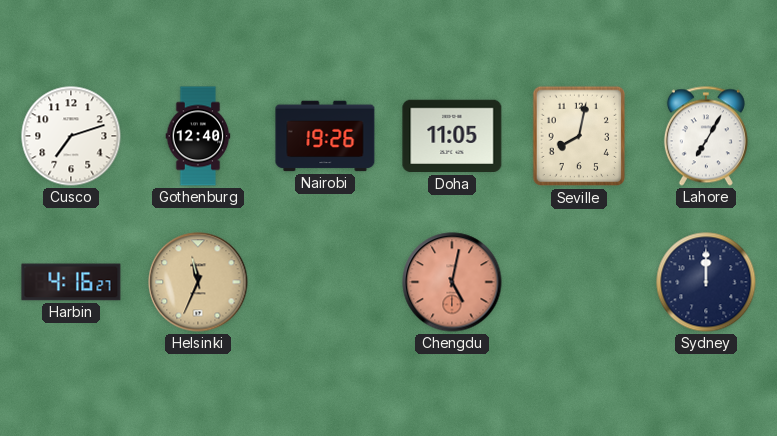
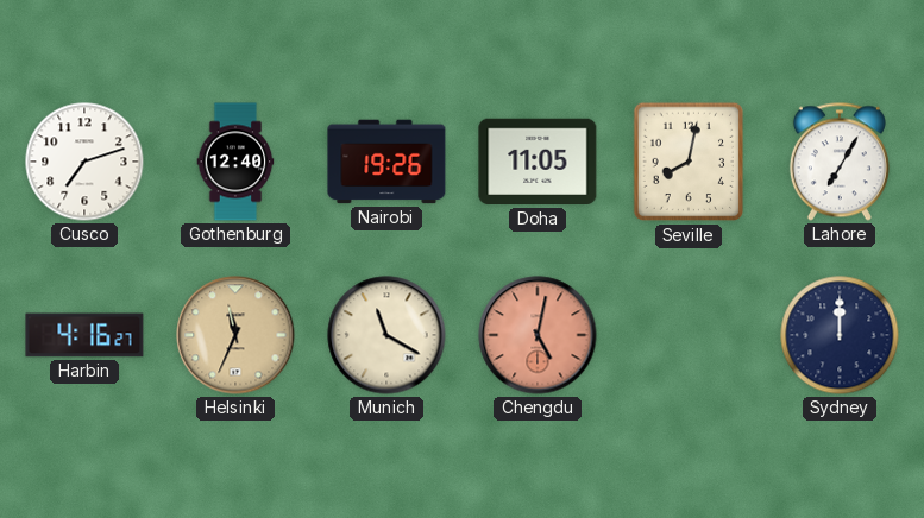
Munich: none -> 11:20 (386, 335)
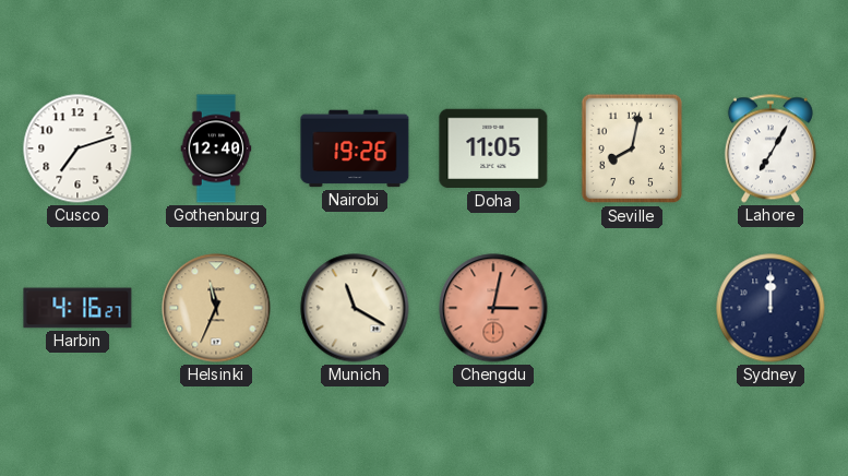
Chengdu: 5:02 -> 3:02 (493, 308)
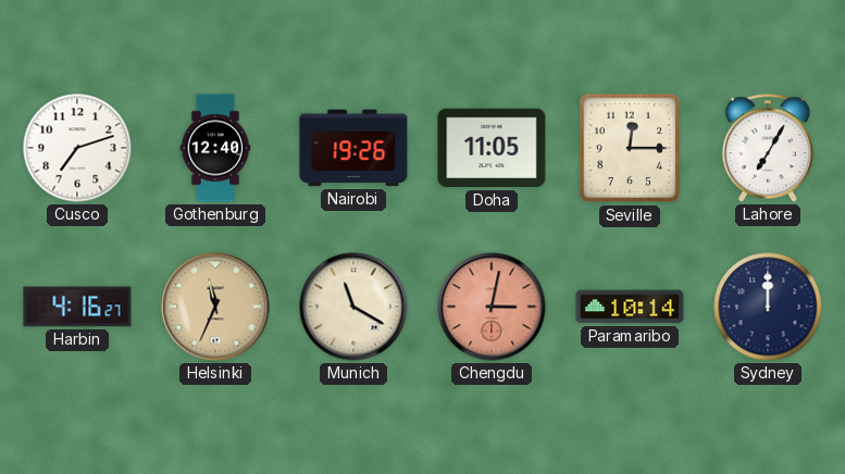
Seville: 8:02 -> 12:15 (630, 148)
Paramaribo: none -> 10:14 (630, 307)
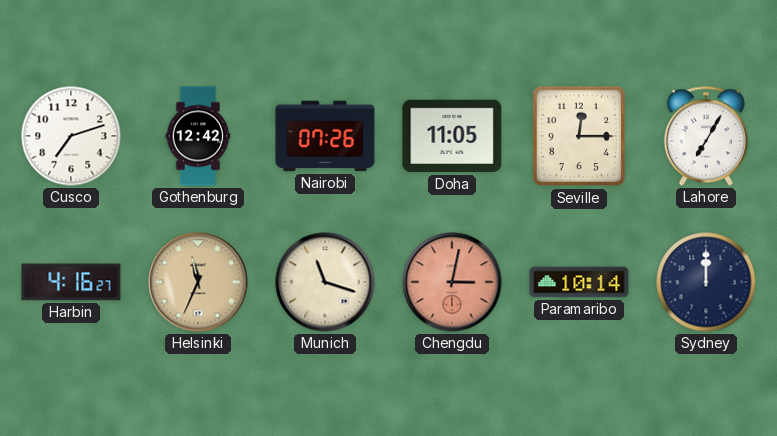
Gothenburg: 12:40 -> 12:42 (198, 136)
Nairobi: 19:26 -> 07:26 (325, 136)
Munich: 11:20 -> 11:18 (325, 282)
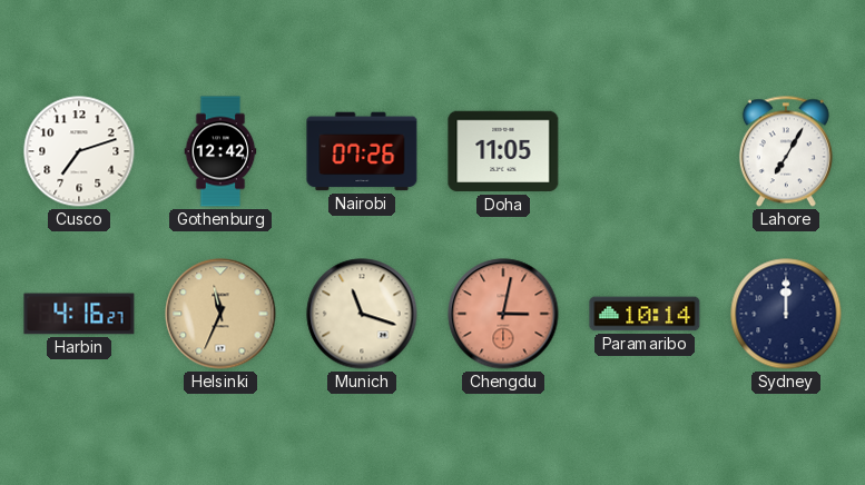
Seville: 12:15 -> none (579, 136)
